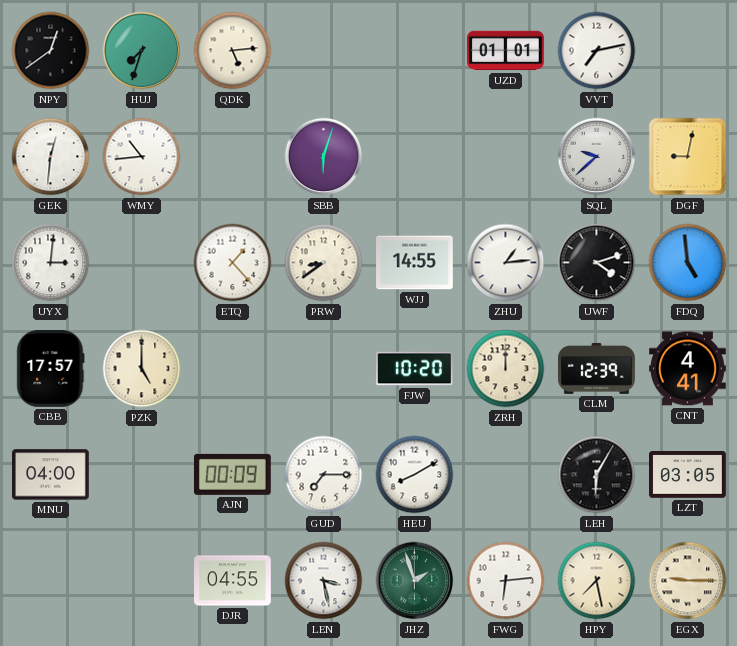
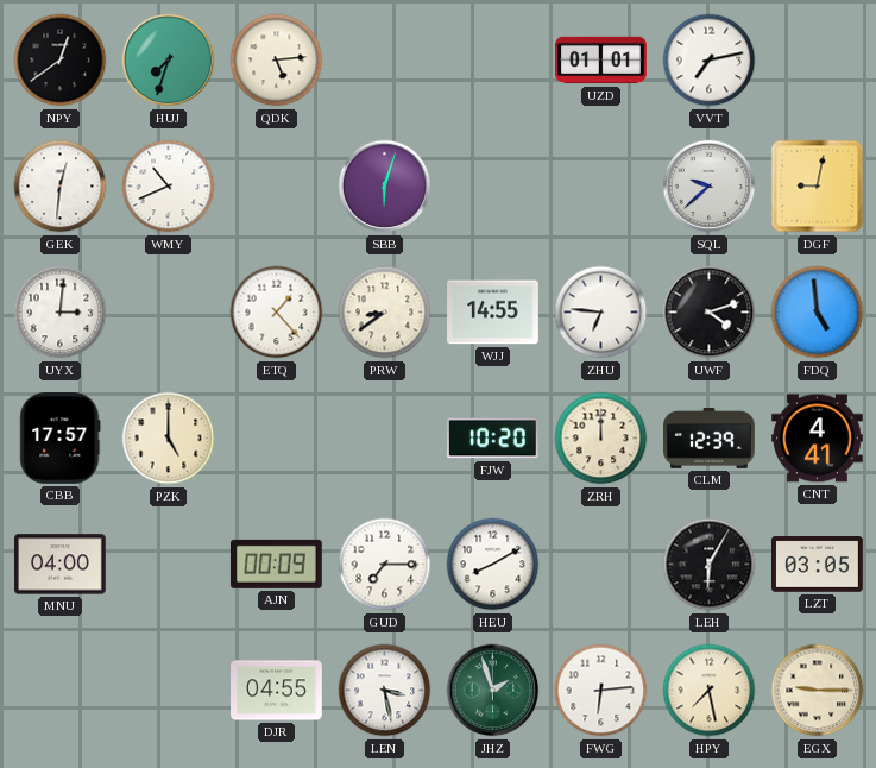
WMY: 10:44 -> 10:41 (169, 187)
ZHU: 1:14 -> 6:46 (601, 313)
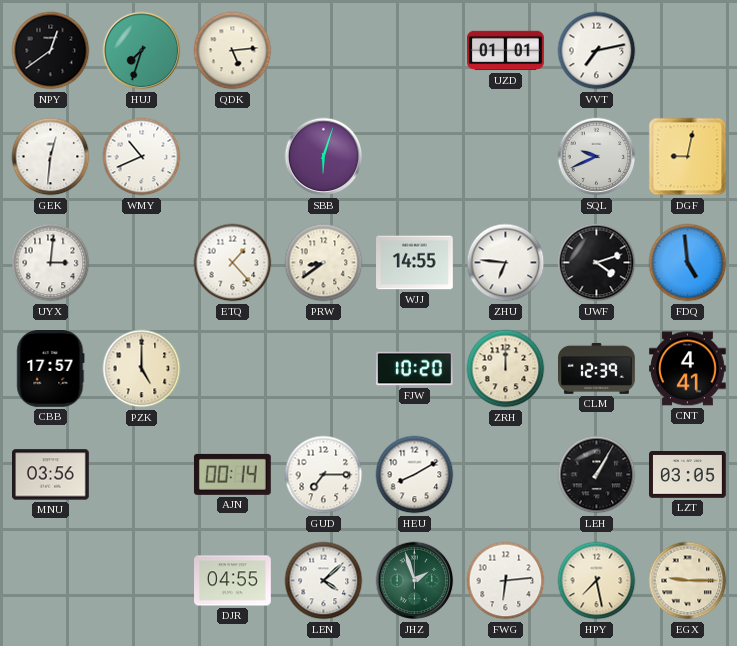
SQL: 9:38 -> 9:41 (597, 157)
MNU: 04:00 -> 03:56 (51, 475)
AJN: 00:09 -> 00:14 (232, 474)
LEH: 6:05 -> 1:05 (597, 475)
LEN: 3:28 -> 4:08 (324, 581)
